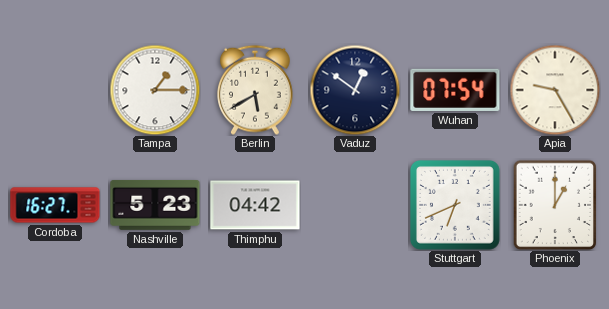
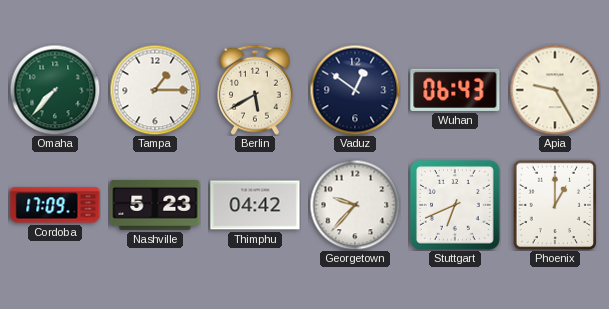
Omaha: none -> 7:37 (55, 90)
Wuhan: 07:54 -> 06:43 (455, 90)
Cordoba: 16:27 -> 17:09 (55, 205)
Georgetown: none -> 9:37 (355, 205)
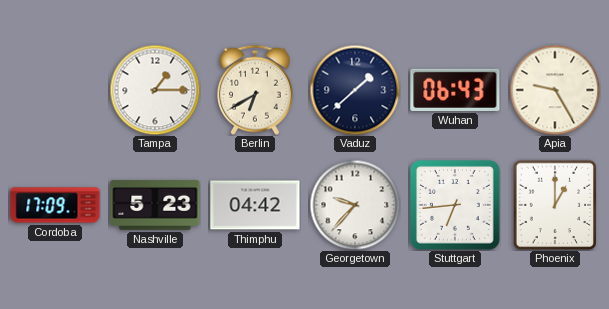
Omaha: 7:37 -> none (55, 90)
Berlin: 5:40 -> 6:40 (256, 90)
Vaduz: 12:51 -> 1:38 (355, 90)
Stuttgart: 6:41 -> 6:44 (455, 205)
